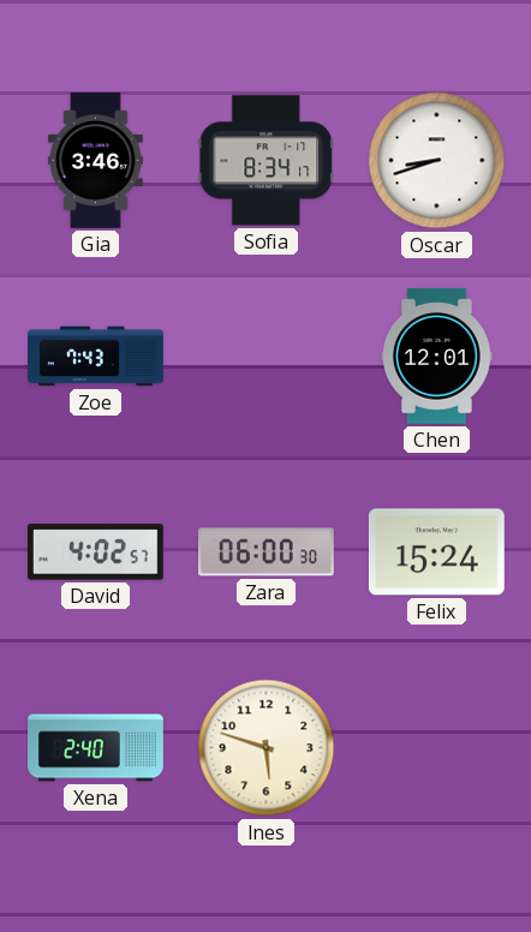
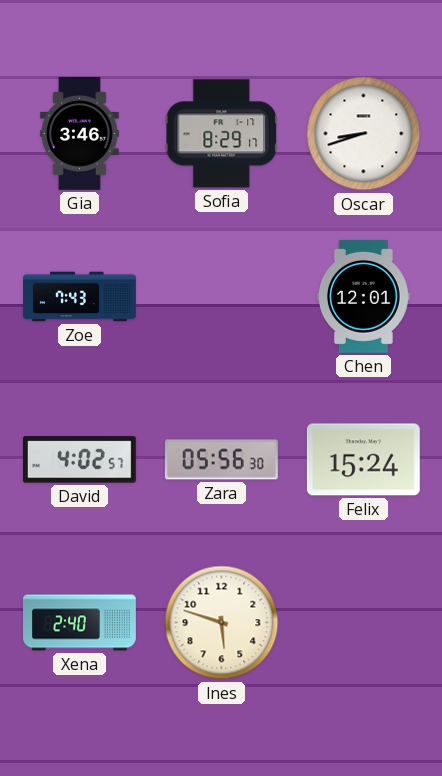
Sofia: 8:34 -> 8:29 (222, 134)
Zara: 06:00 -> 05:56 (221, 460)
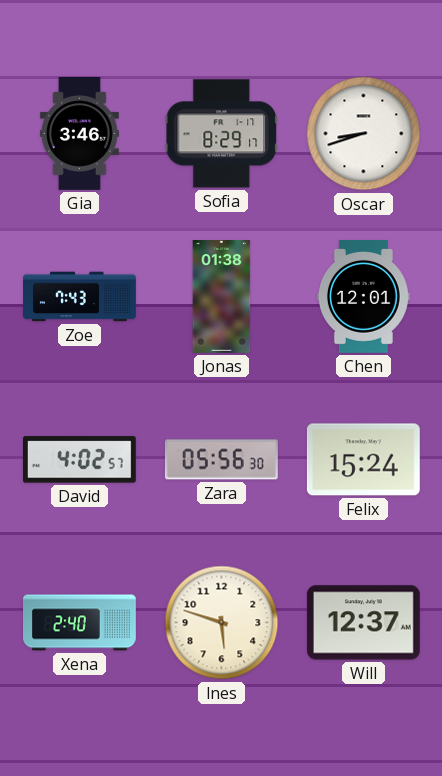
Jonas: none -> 01:38 (222, 297)
Will: none -> 12:37 (363, 623)
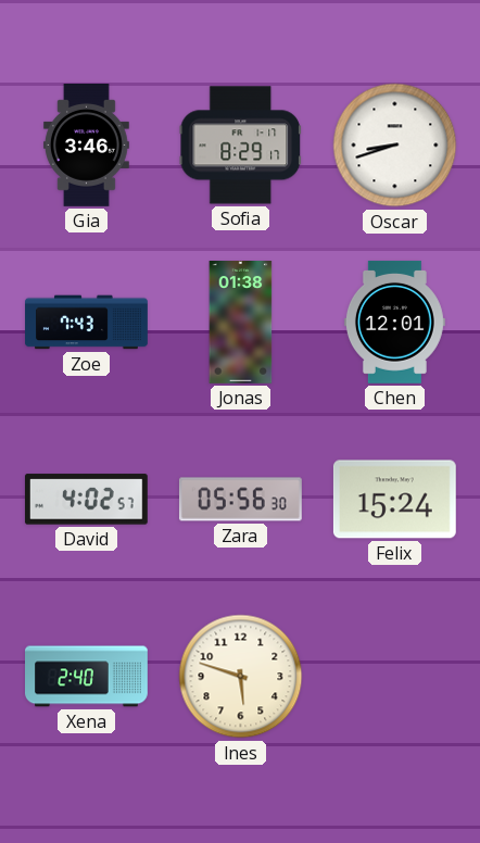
Will: 12:37 -> none (363, 623)
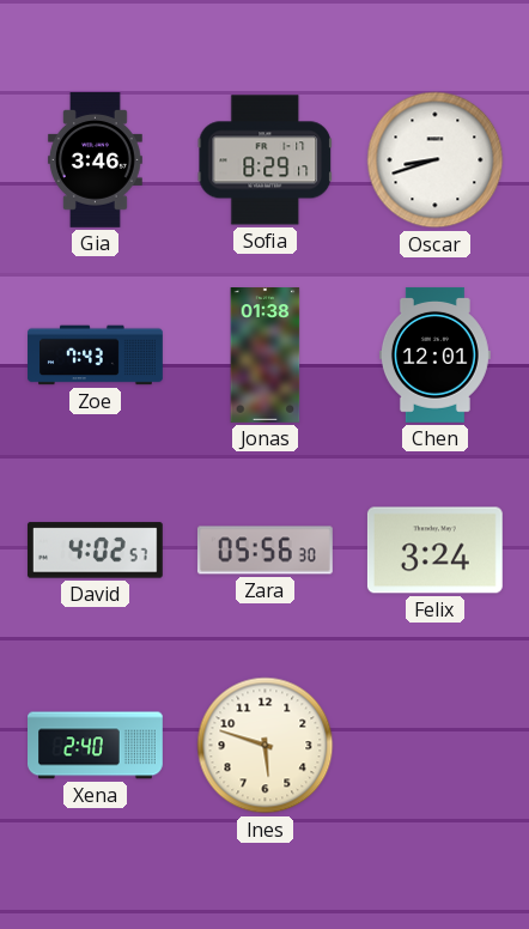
Felix: 15:24 -> 3:24 (434, 551)
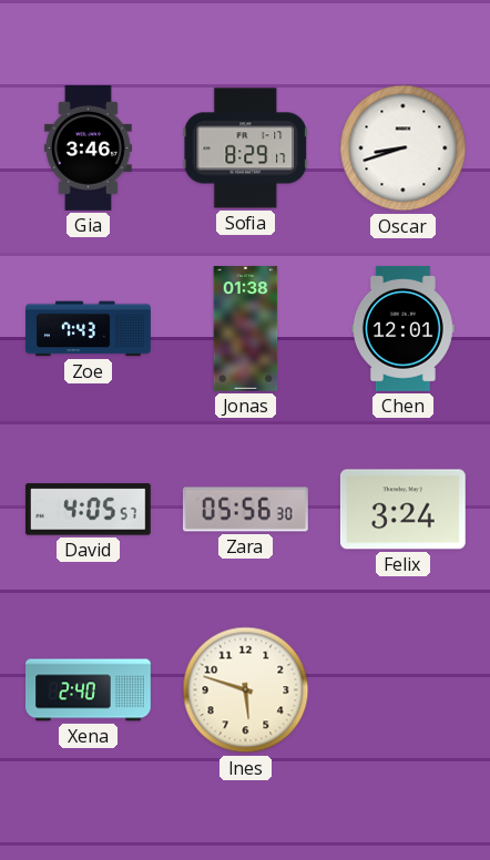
David: 4:02 -> 4:05 (88, 510)
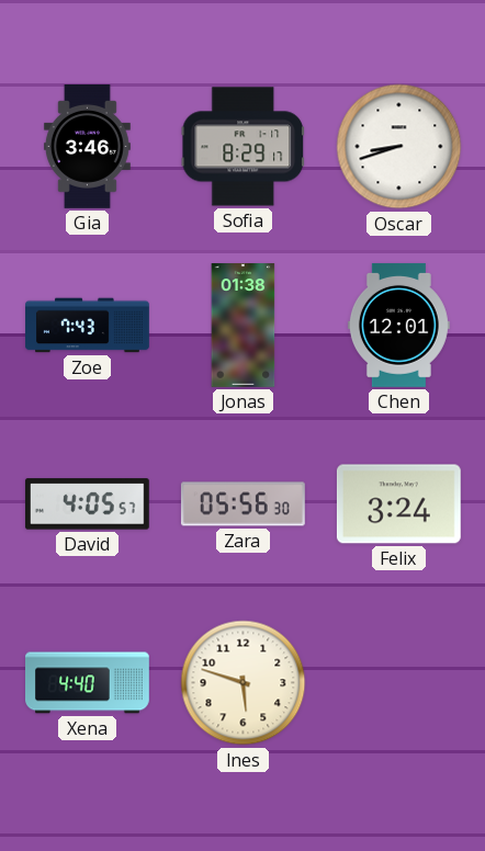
Xena: 2:40 -> 4:40 (88, 683)
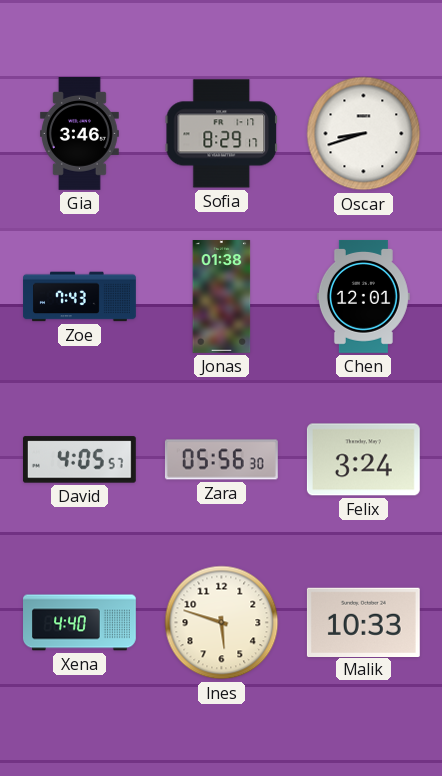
Malik: none -> 10:33 (363, 622)
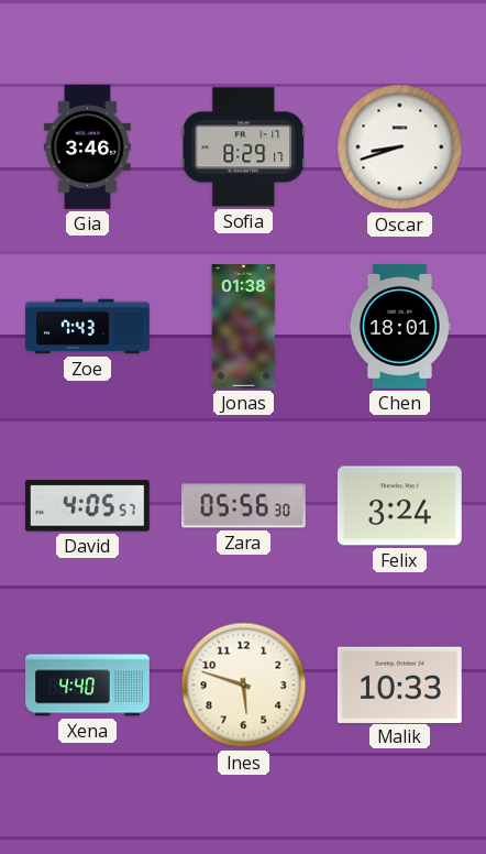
Chen: 12:01 -> 18:01 (399, 326)
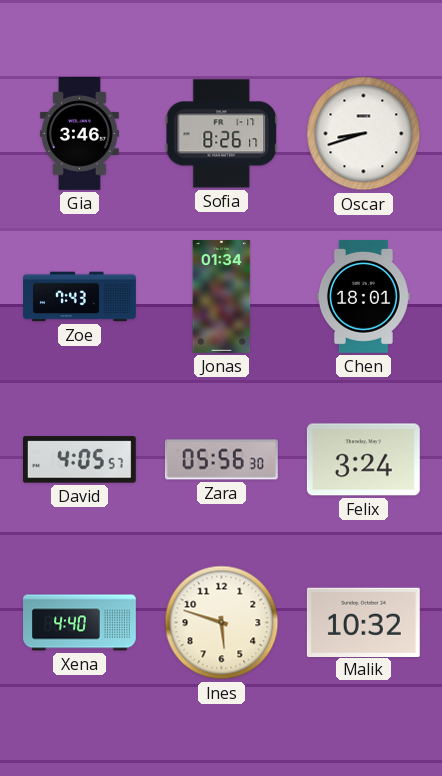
Sofia: 8:29 -> 8:26 (222, 134)
Jonas: 01:38 -> 01:34 (222, 297)
Malik: 10:33 -> 10:32 (363, 622)
